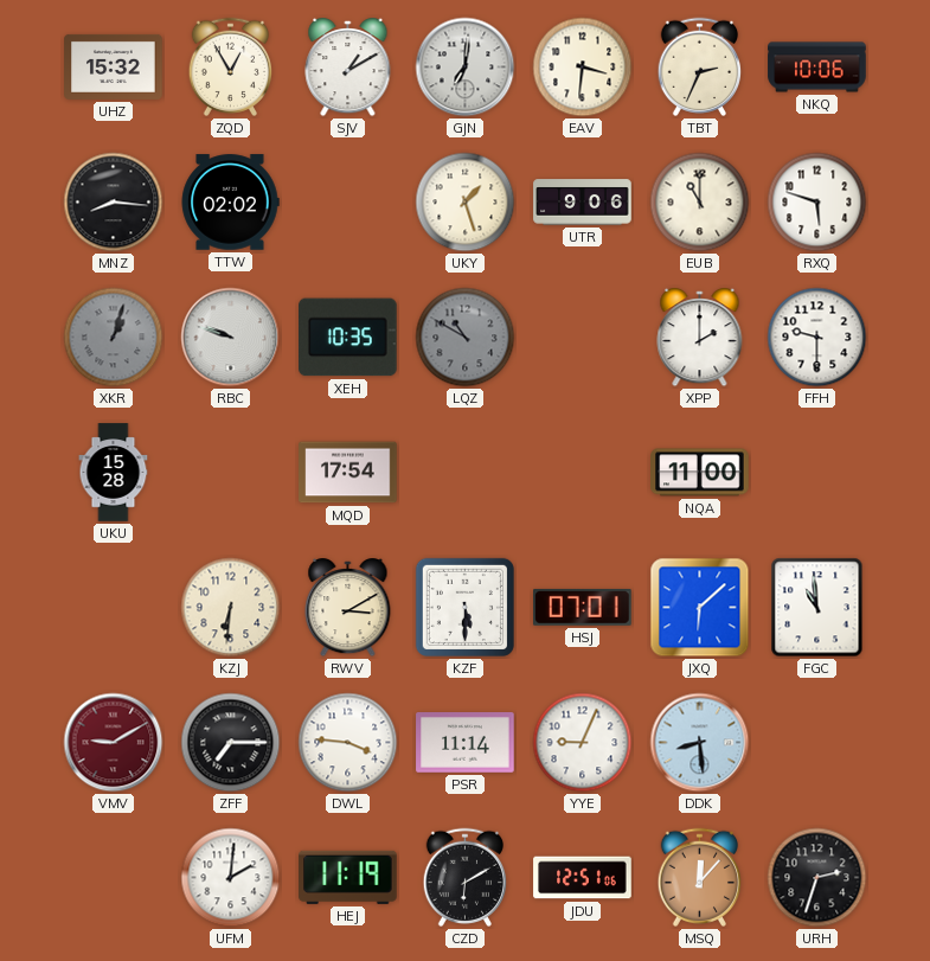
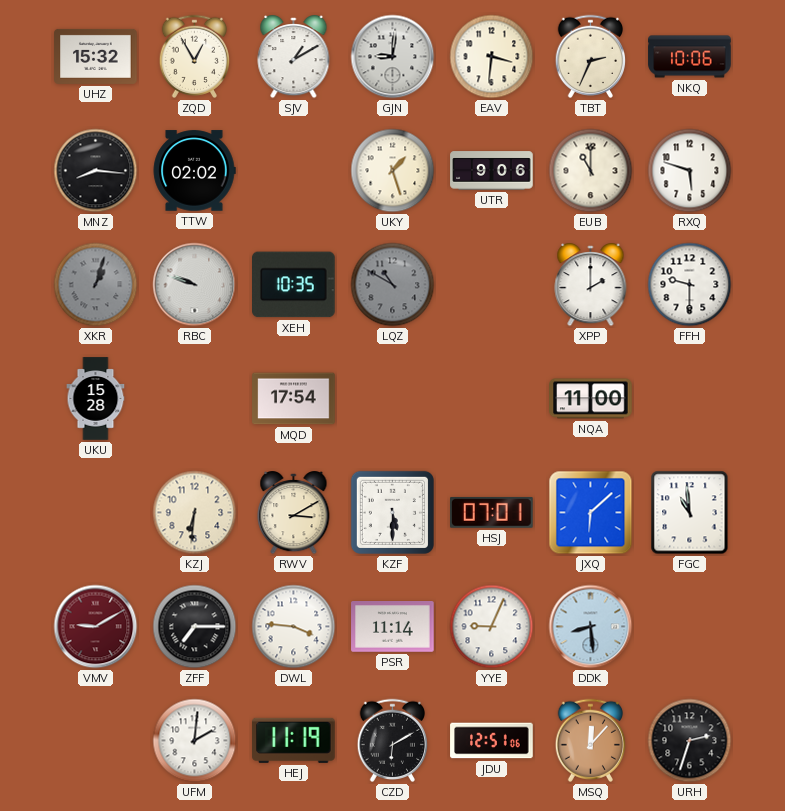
GJN: 7:01 -> 9:01 (393, 57)
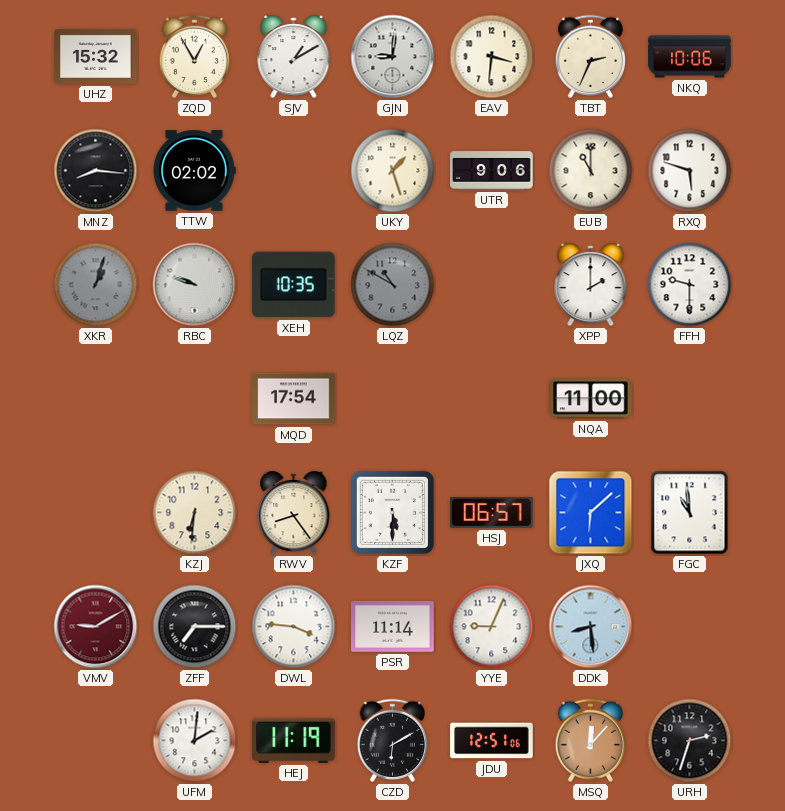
UKU: 15:28 -> none (96, 399)
RWV: 3:10 -> 8:24 (294, 514)
HSJ: 07:01 -> 06:57 (492, 513)
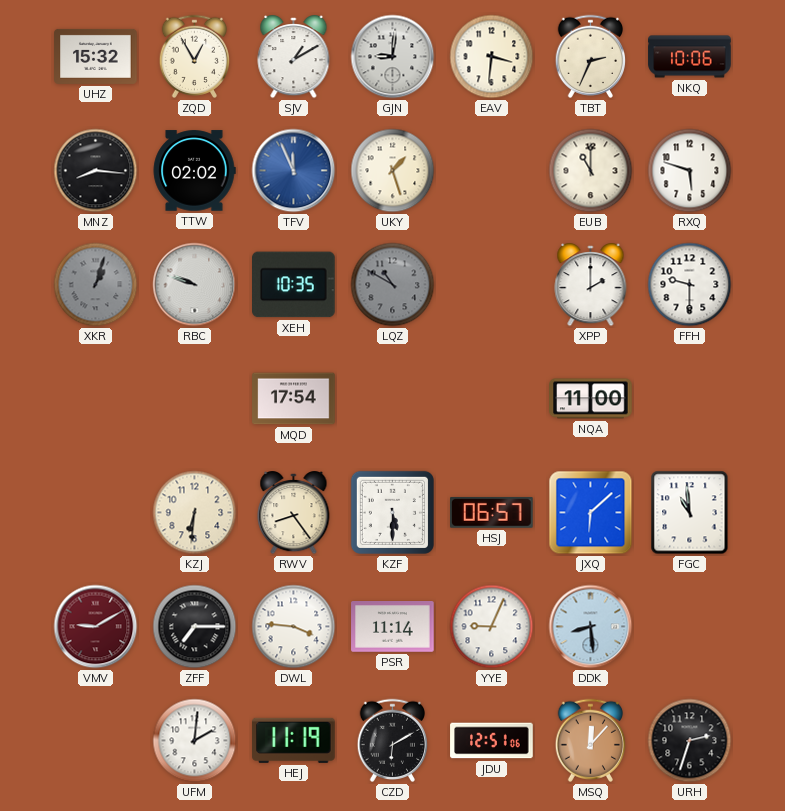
TFV: none -> 11:56 (294, 171)
UTR: 9:06 -> none (492, 171)
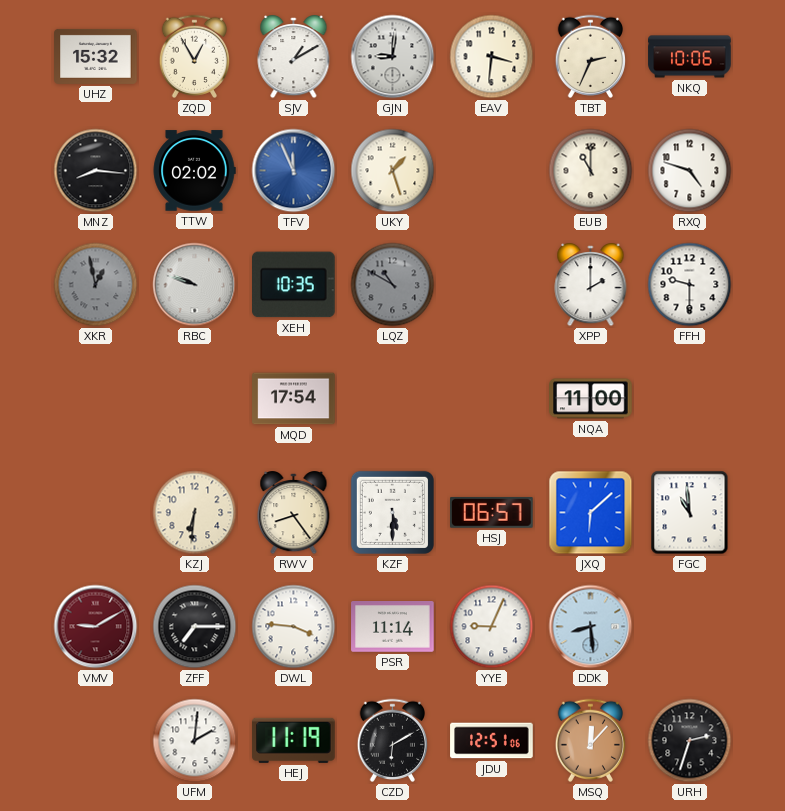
RXQ: 5:48 -> 4:48 (690, 171)
XKR: 1:03 -> 12:58 (96, 285)
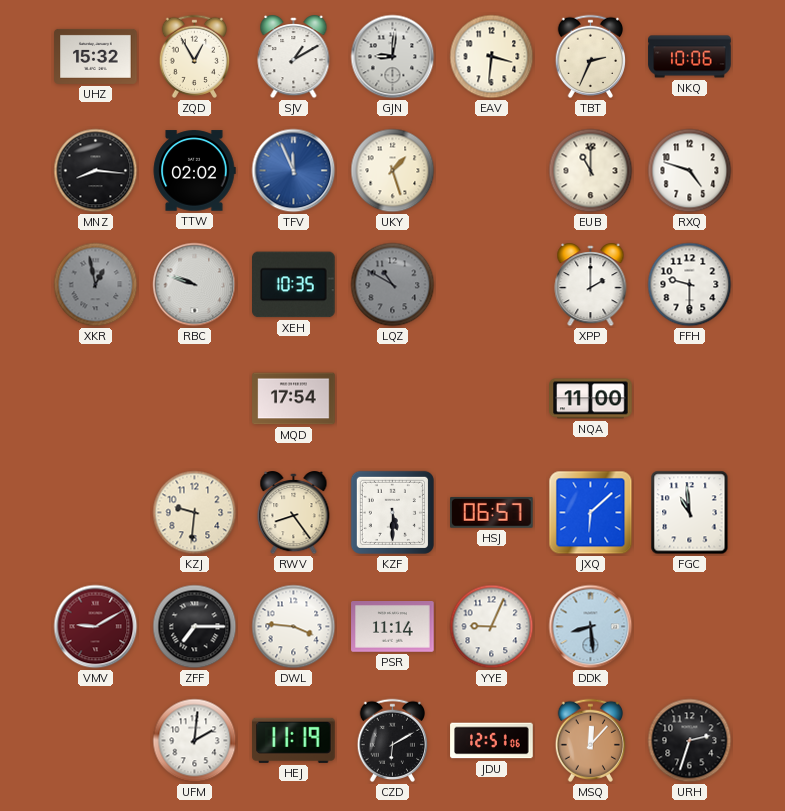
KZJ: 6:31 -> 9:31 (195, 513)
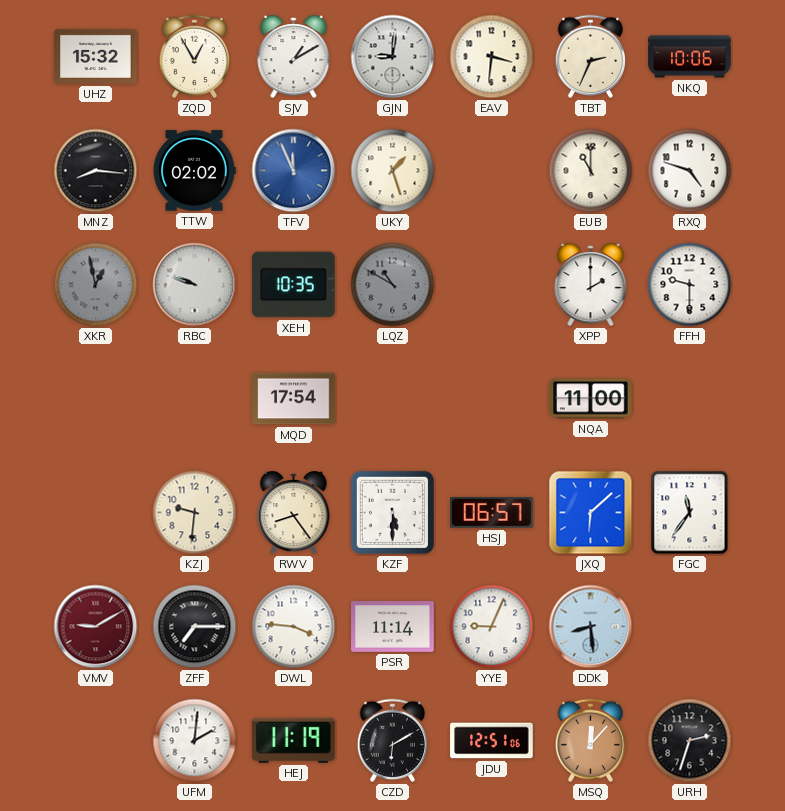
FGC: 10:59 -> 11:36 (690, 513)
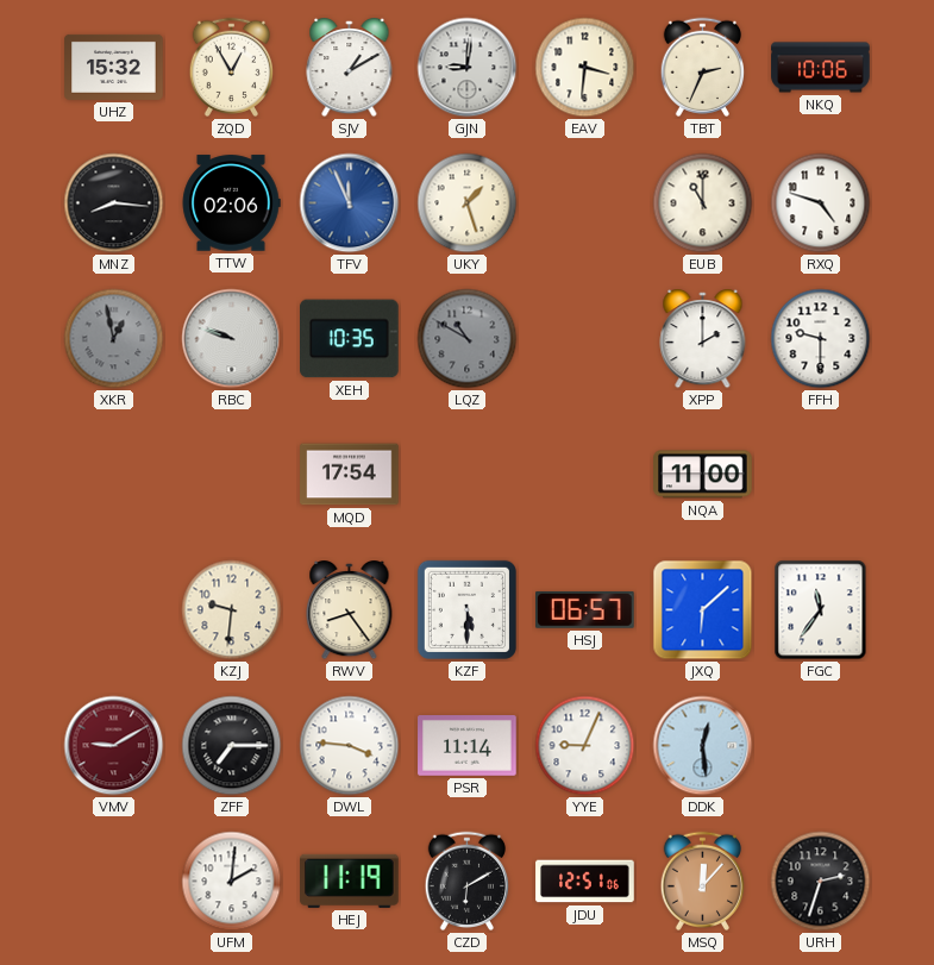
TTW: 02:02 -> 02:06 (231, 203)
DDK: 8:29 -> 12:29 (703, 746)
